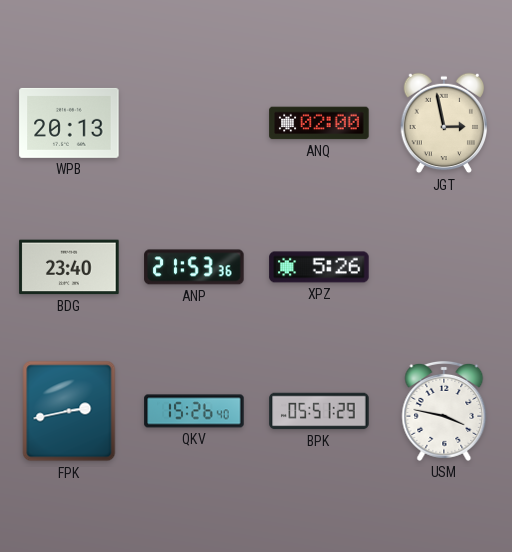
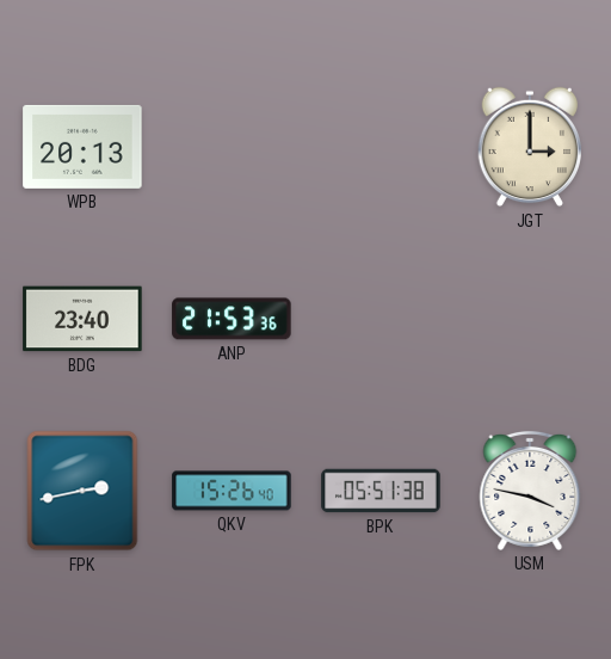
ANQ: 02:00 -> none (319, 123)
JGT: 2:58 -> 3:00 (529, 147)
XPZ: 5:26 -> none (319, 267)
BPK: 05:51:29 -> 05:51:38 (381, 491)
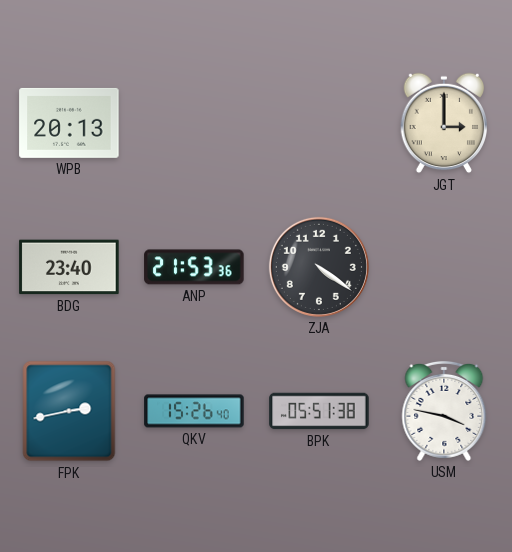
ZJA: none -> 4:21 (319, 267)
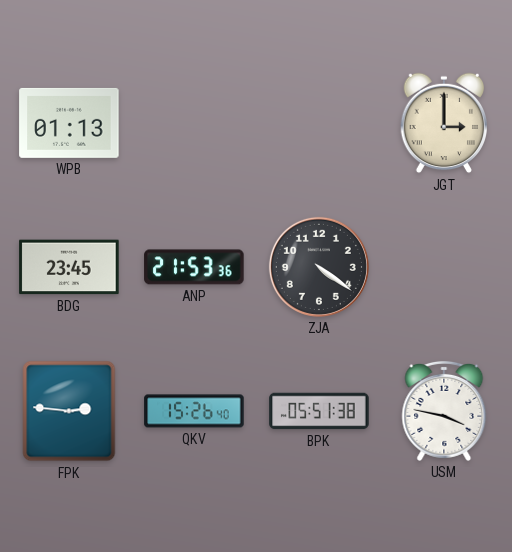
WPB: 20:13 -> 01:13 (69, 123)
BDG: 23:40 -> 23:45 (69, 267)
FPK: 2:43 -> 2:46 (69, 411)
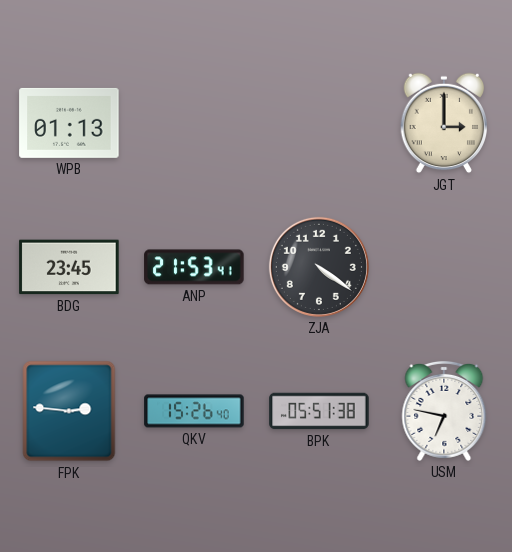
ANP: 21:53:36 -> 21:53:41 (194, 267)
USM: 3:47 -> 6:47 (444, 411)
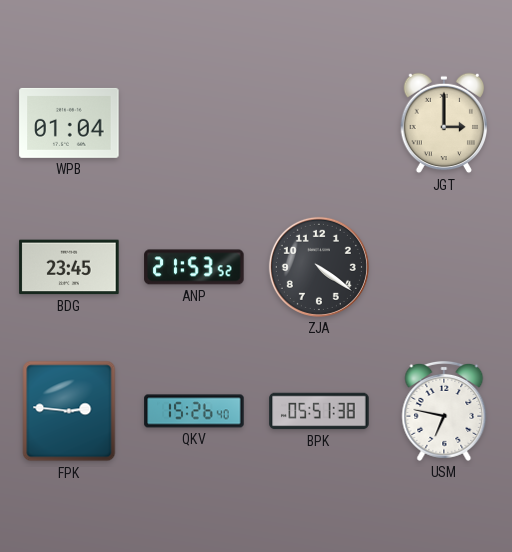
WPB: 01:13 -> 01:04 (69, 123)
ANP: 21:53:41 -> 21:53:52 (194, 267)
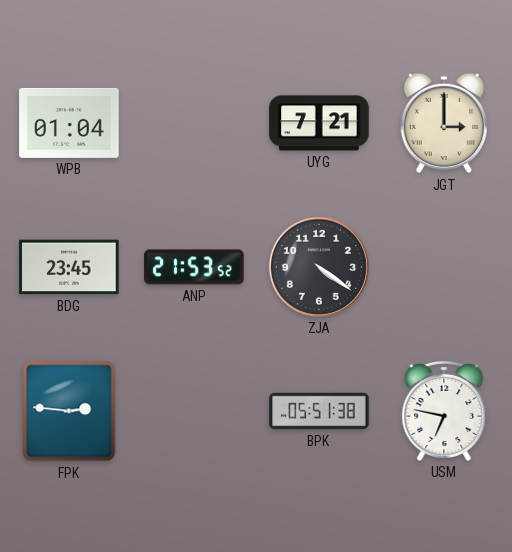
UYG: none -> 7:21 (319, 123)
QKV: 15:26 -> none (194, 411)
